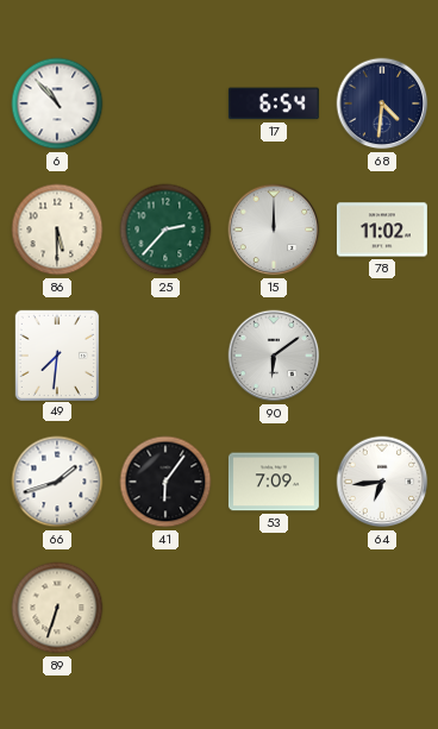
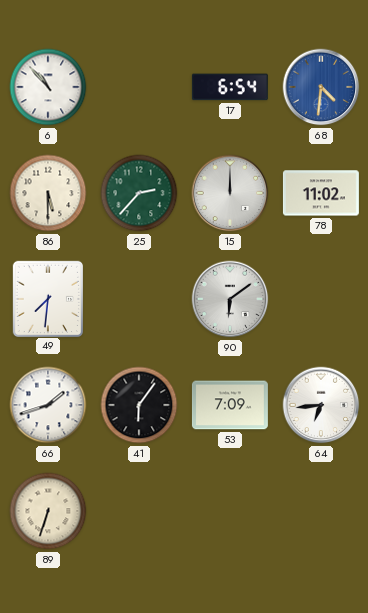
68 dial: navy -> blue (321, 87)
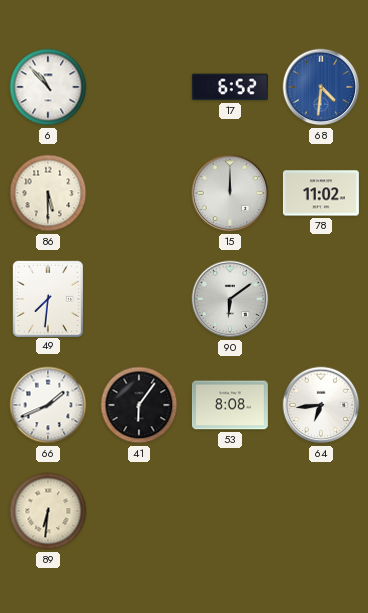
17: 6:54 -> 6:52 (230, 87)
25: 2:37 -> none (139, 193)
66: 1:42 -> 1:41 (48, 405)
53: 7:09 -> 8:08 (230, 405)
89: 6:33 -> 6:31 (48, 511)
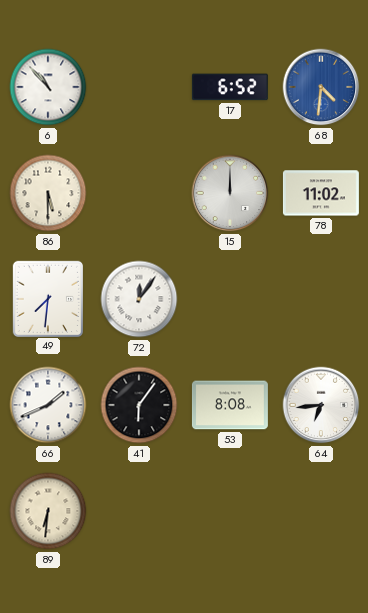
72: none -> 12:06 (139, 299)
90: 6:09 -> none (230, 299)
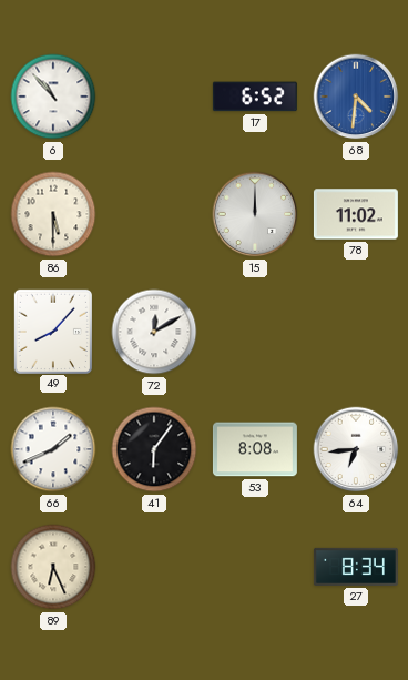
49: 7:31 -> 8:07 (52, 331)
72: 12:06 -> 12:10 (154, 332)
89: 6:31 -> 6:26 (53, 567)
27: none -> 8:34 (356, 567)
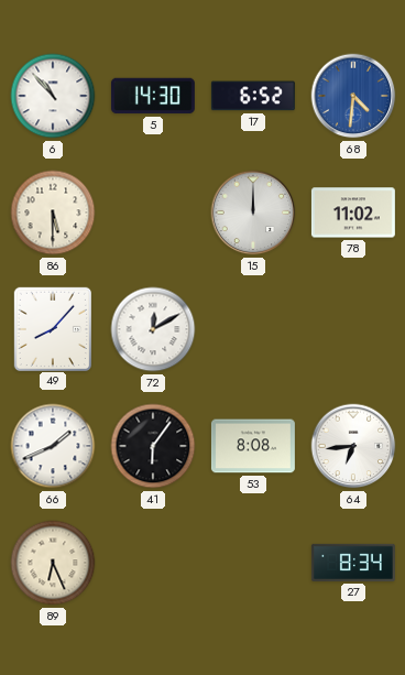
5: none -> 14:30 (153, 96)
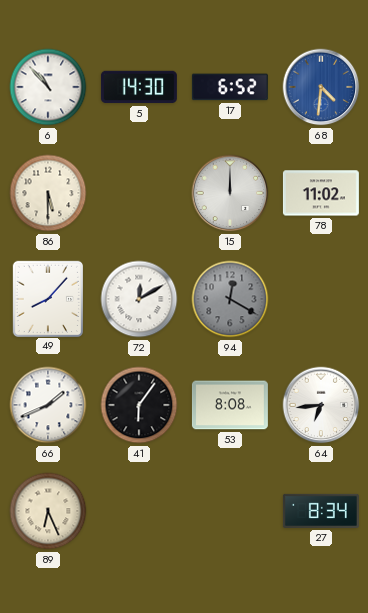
94: none -> 12:20 (230, 299)
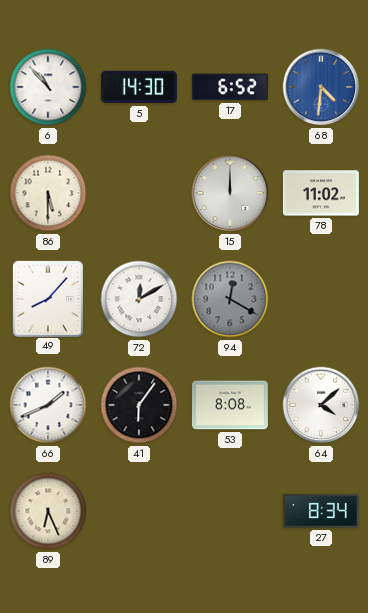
64: 6:44 -> 4:08 (321, 405)
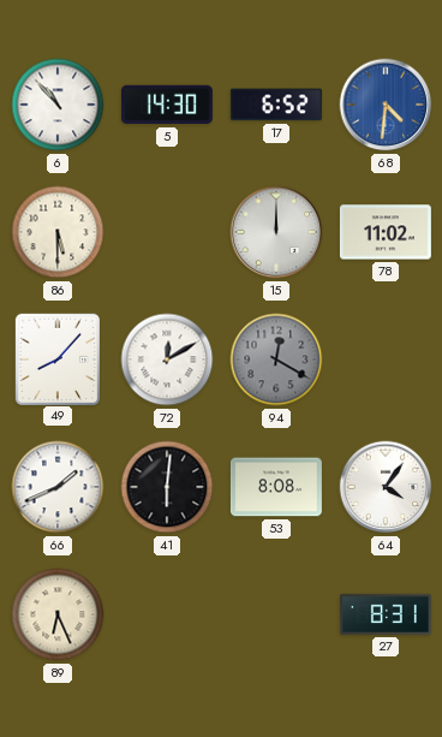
41: 6:06 -> 6:01 (167, 487)
64: 4:08 -> 4:06 (386, 487)
27: 8:34 -> 8:31 (386, 614)
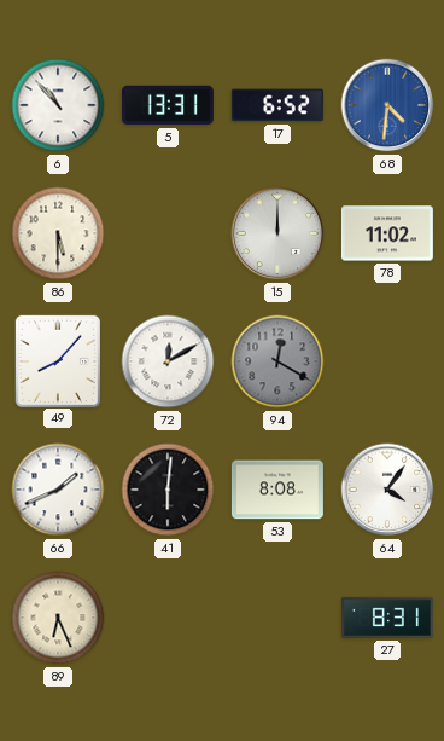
5: 14:30 -> 13:31 (168, 105)
